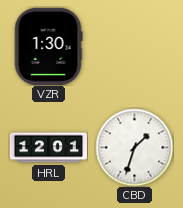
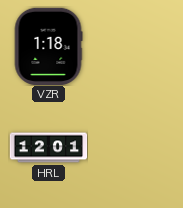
VZR: 1:30 -> 1:18 (48, 46)
CBD: 1:33 -> none (134, 147)
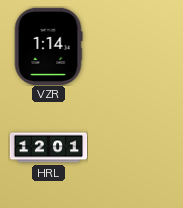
VZR: 1:18 -> 1:14 (48, 46)
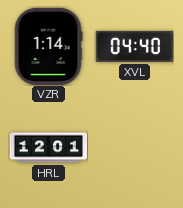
XVL: none -> 04:40 (134, 46)
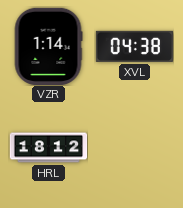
XVL: 04:40 -> 04:38 (134, 46)
HRL: 12:01 -> 18:12 (48, 148)
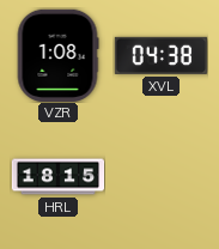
VZR: 1:14 -> 1:08 (57, 55)
HRL: 18:12 -> 18:15 (57, 177)
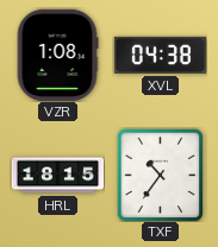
TXF: none -> 10:36 (161, 175)
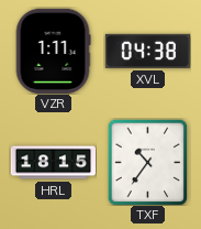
VZR: 1:08 -> 1:11 (53, 51)
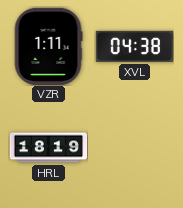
HRL: 18:15 -> 18:19 (48, 148)
TXF: 10:36 -> none (148, 162)
